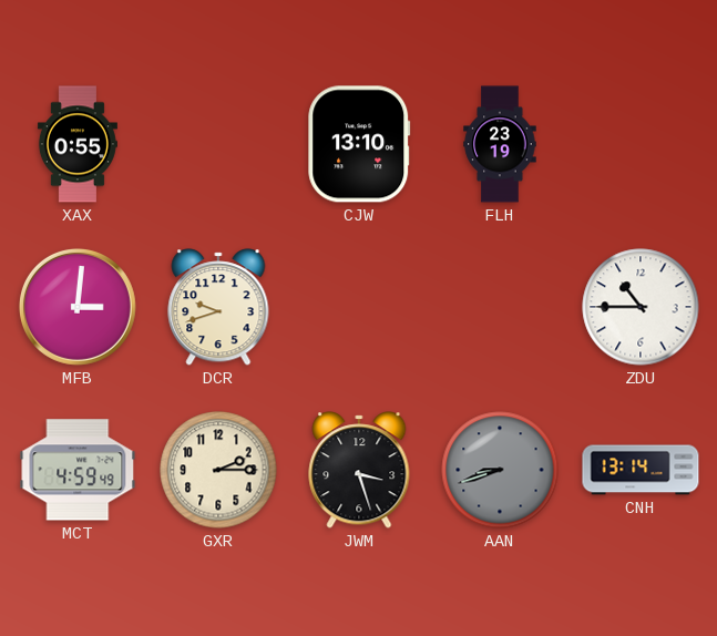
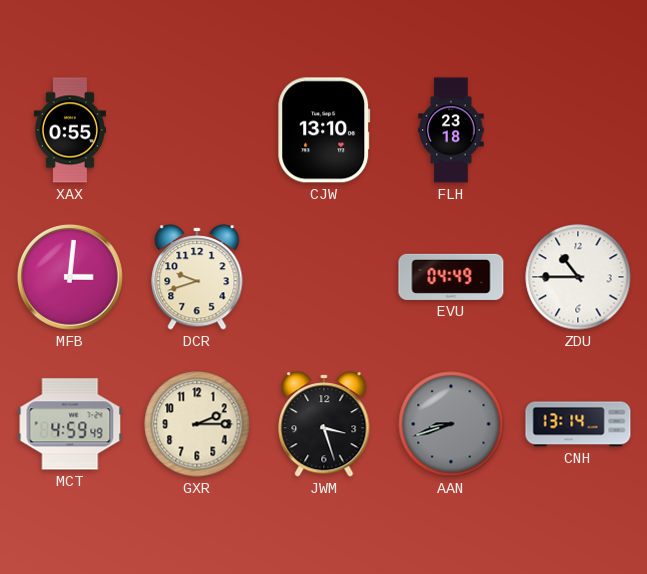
FLH: 23:19 -> 23:18 (451, 130)
EVU: none -> 04:49 (451, 277)
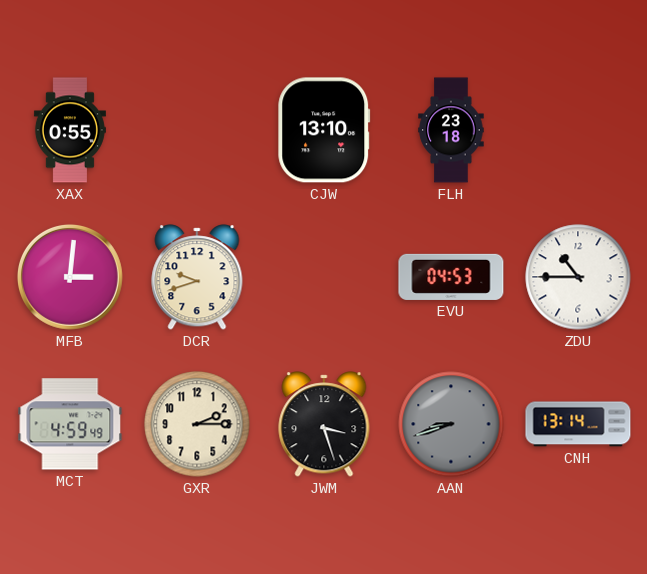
EVU: 04:49 -> 04:53 (451, 277)
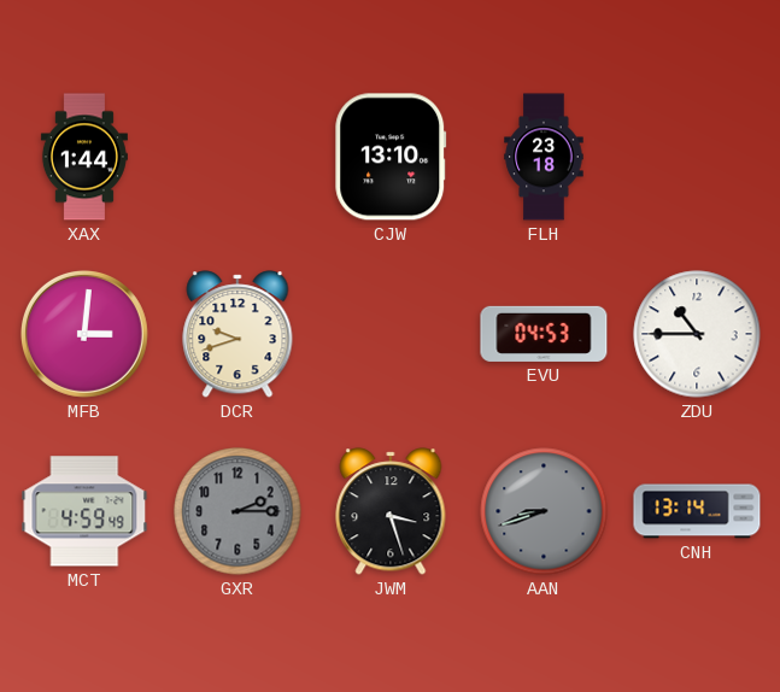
XAX: 0:55 -> 1:44 (84, 157)
GXR dial: cream -> grey (237, 511)
